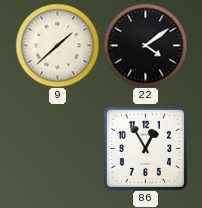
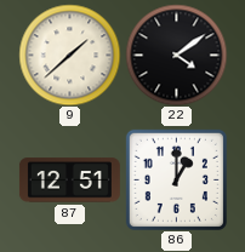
87: none -> 12:51 (69, 181)
86: 12:55 -> 1:00 (176, 179)
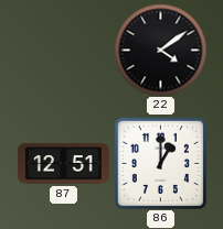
9: 1:38 -> none (69, 55)
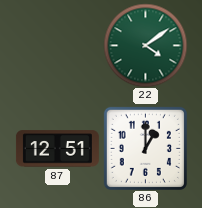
22 dial: black -> green (145, 45)
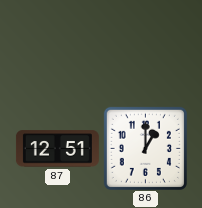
22: 4:09 -> none (145, 45)
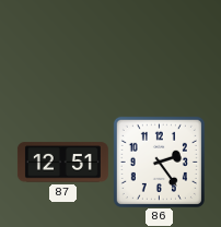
86: 1:00 -> 2:24 (159, 162)
